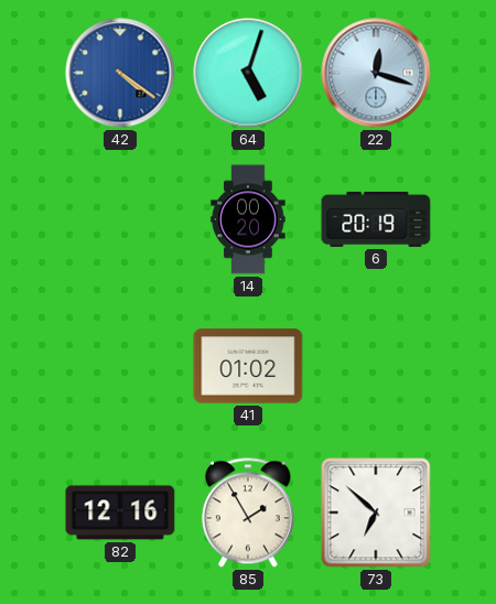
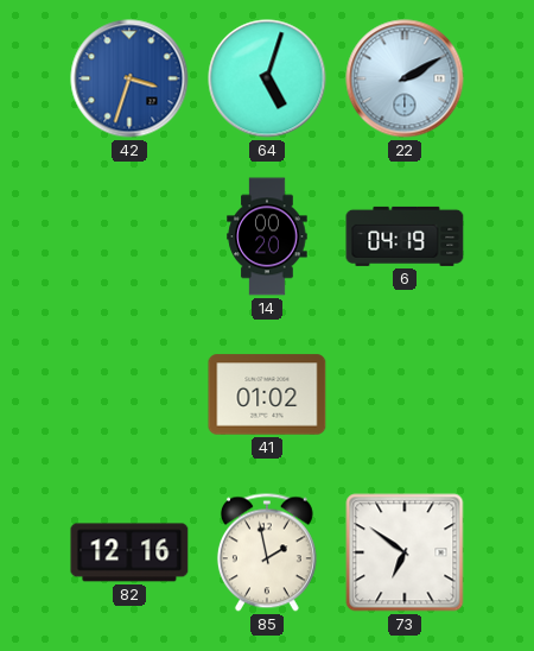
42: 4:21 -> 3:33 (129, 78)
22: 12:18 -> 2:10 (405, 78)
6: 20:19 -> 04:19 (405, 236)
85: 1:55 -> 1:58 (267, 552)
73: 6:52 -> 6:51 (405, 552)
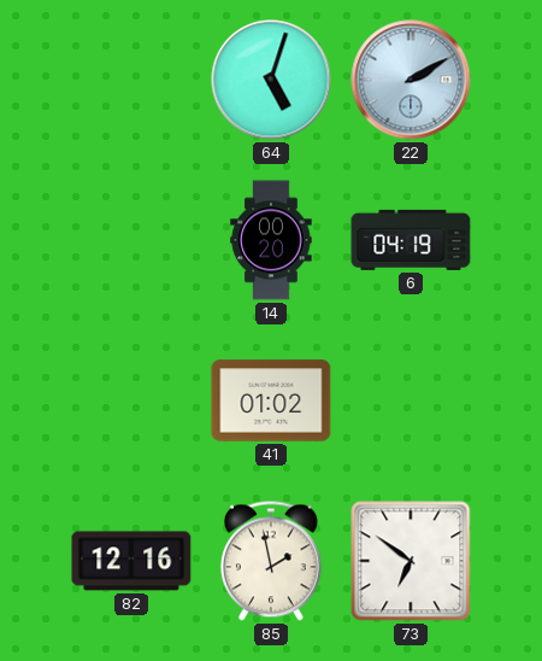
42: 3:33 -> none (129, 78)
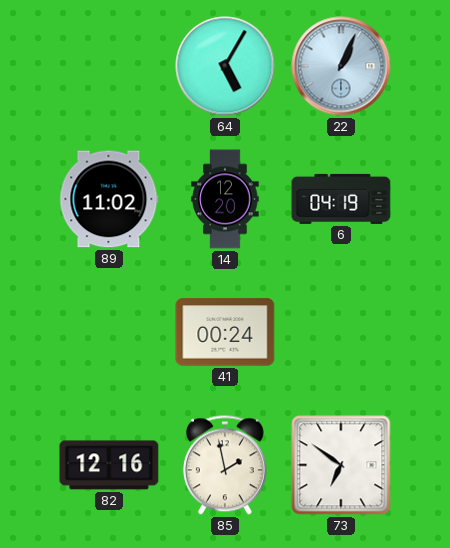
64: 5:03 -> 5:05 (225, 66)
22: 2:10 -> 1:04 (341, 66)
89: none -> 11:02 (109, 199)
14: 00:20 -> 12:20 (225, 199)
41: 01:02 -> 00:24 (225, 332)
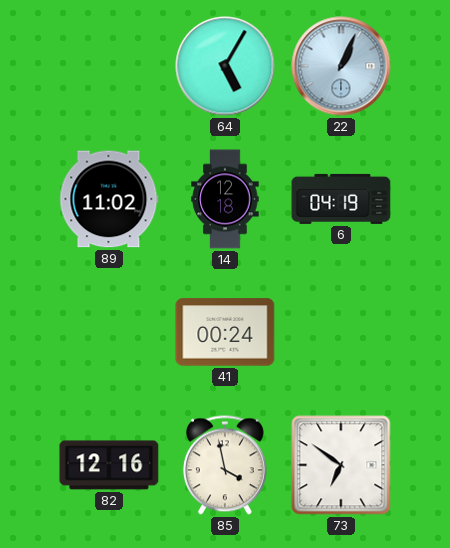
14: 12:20 -> 12:18 (225, 199)
85: 1:58 -> 3:58 (225, 465)
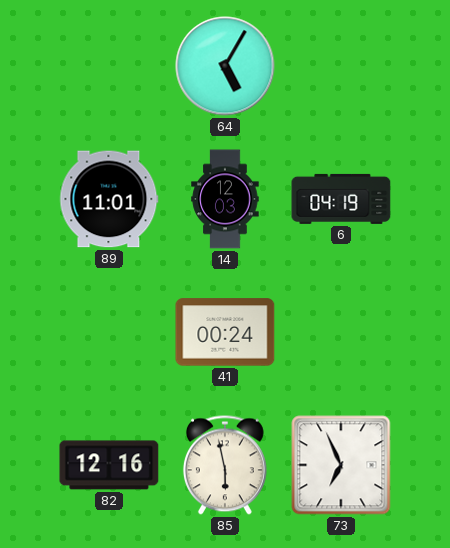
22: 1:04 -> none (341, 66)
89: 11:02 -> 11:01 (109, 199)
14: 12:18 -> 12:03 (225, 199)
85: 3:58 -> 5:58 (225, 465)
73: 6:51 -> 6:56 (341, 465)
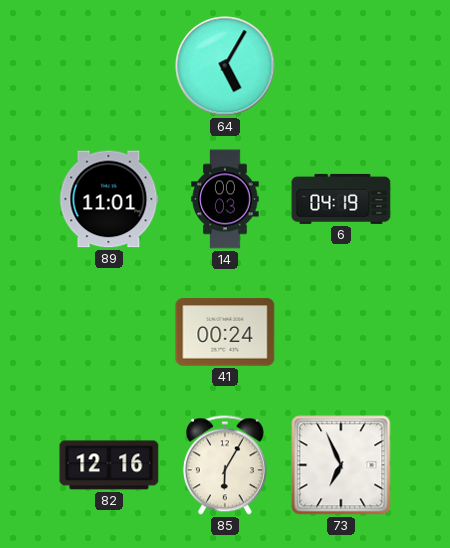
14: 12:03 -> 00:03 (225, 199)
85: 5:58 -> 6:05 (225, 465)
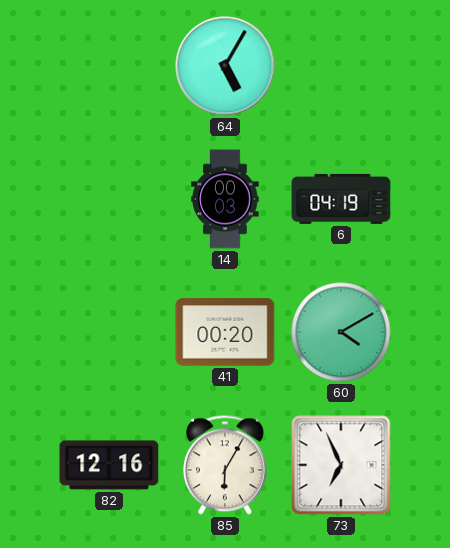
89: 11:01 -> none (109, 199)
41: 00:24 -> 00:20 (225, 332)
60: none -> 4:10 (341, 332)
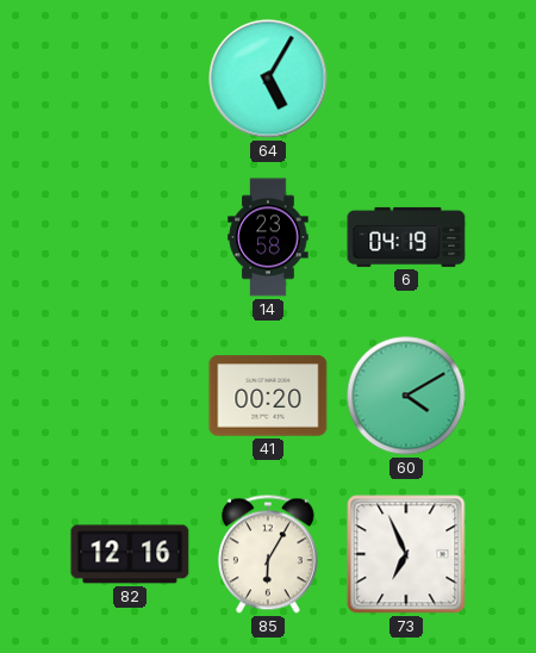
14: 00:03 -> 23:58 (268, 237)
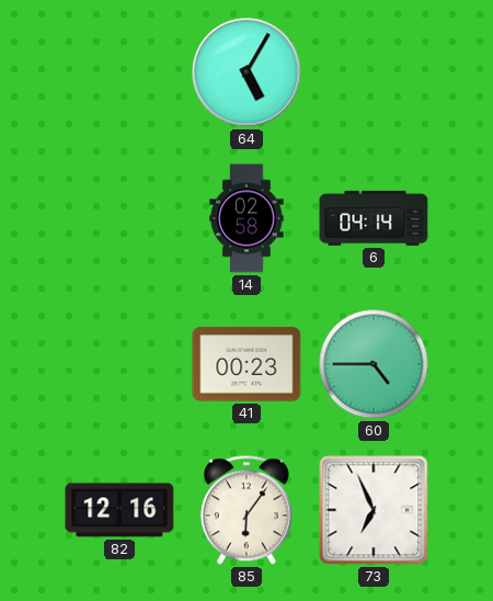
14: 23:58 -> 02:58 (246, 218)
6: 04:19 -> 04:14 (374, 218)
41: 00:20 -> 00:23 (246, 364)
60: 4:10 -> 4:45 (374, 364)
85: 6:05 -> 6:06 (246, 510)
